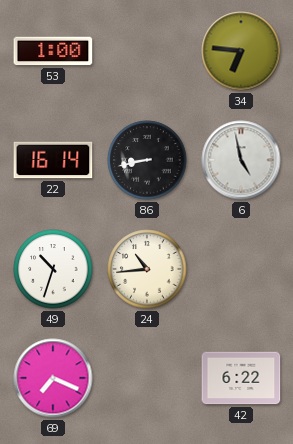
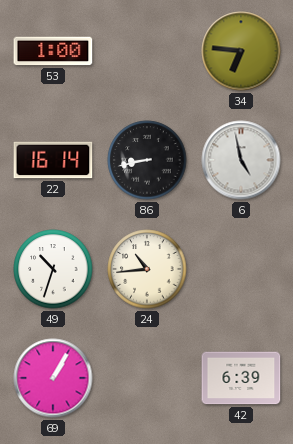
69: 7:19 -> 1:05 (53, 378)
42: 6:22 -> 6:39 (241, 378)
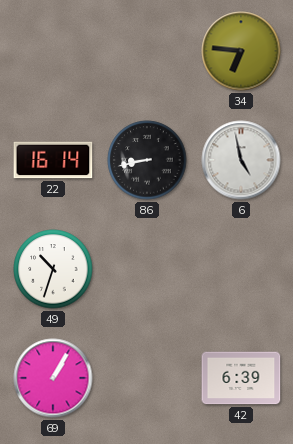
53: 1:00 -> none (53, 51)
24: 10:44 -> none (147, 269)
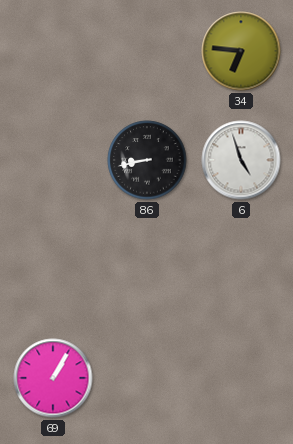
22: 16:14 -> none (53, 160)
6: 4:58 -> 4:57 (241, 160)
49: 10:33 -> none (53, 269)
42: 6:39 -> none (241, 378)
